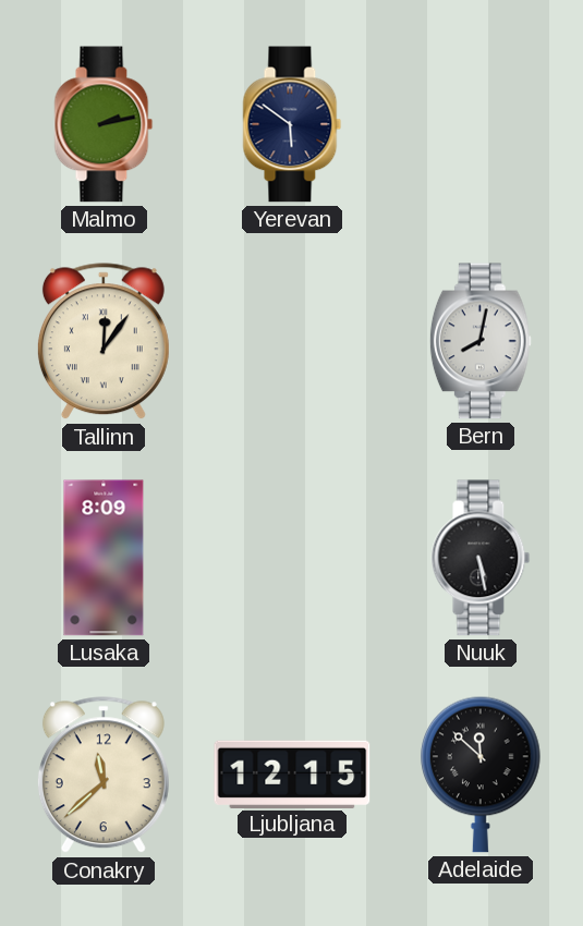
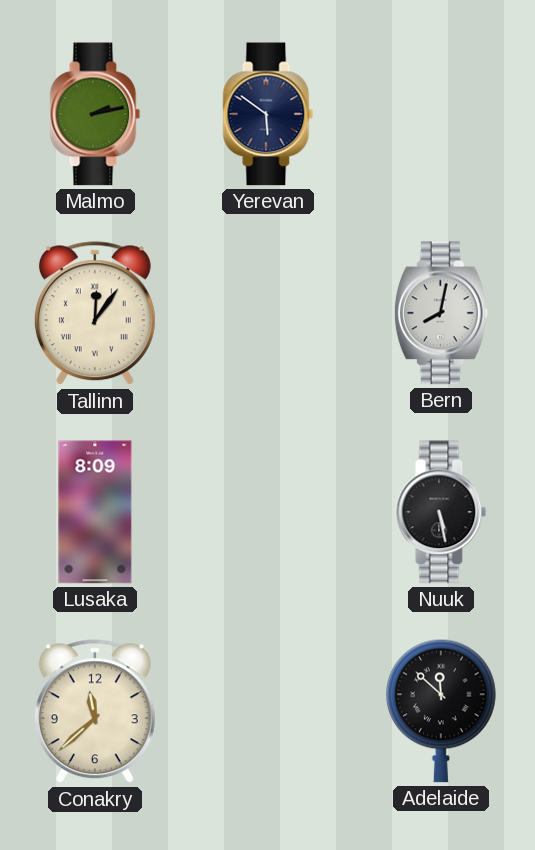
Ljubljana: 12:15 -> none (292, 773)
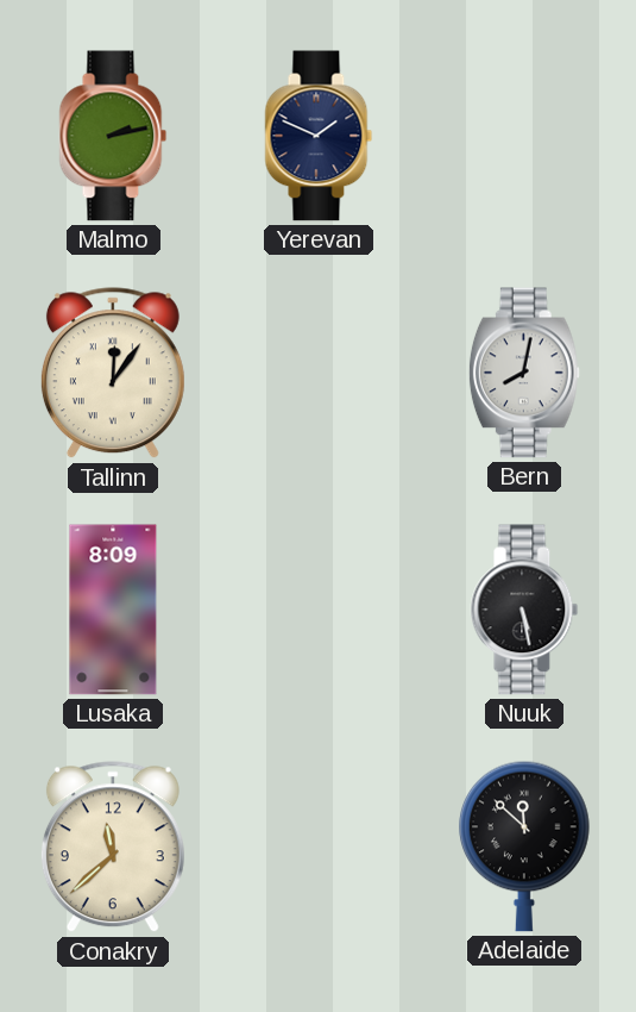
Yerevan: 5:51 -> 1:49 (319, 136)
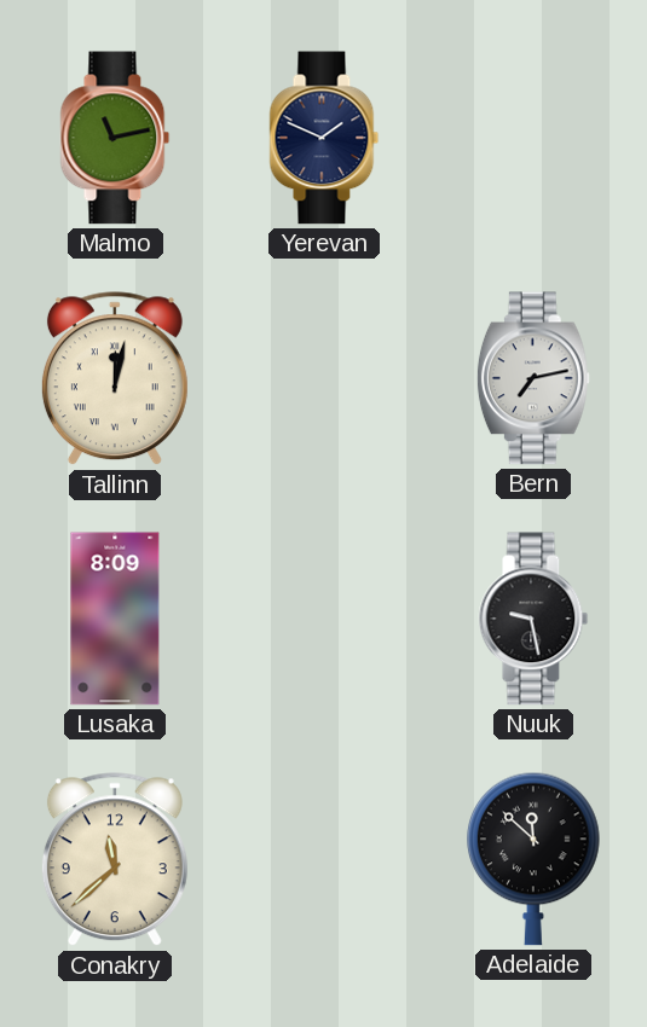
Malmo: 2:13 -> 11:13 (115, 138)
Tallinn: 12:06 -> 12:02 (115, 379)
Bern: 8:02 -> 7:13 (533, 378)
Nuuk: 5:28 -> 9:28 (533, 619)
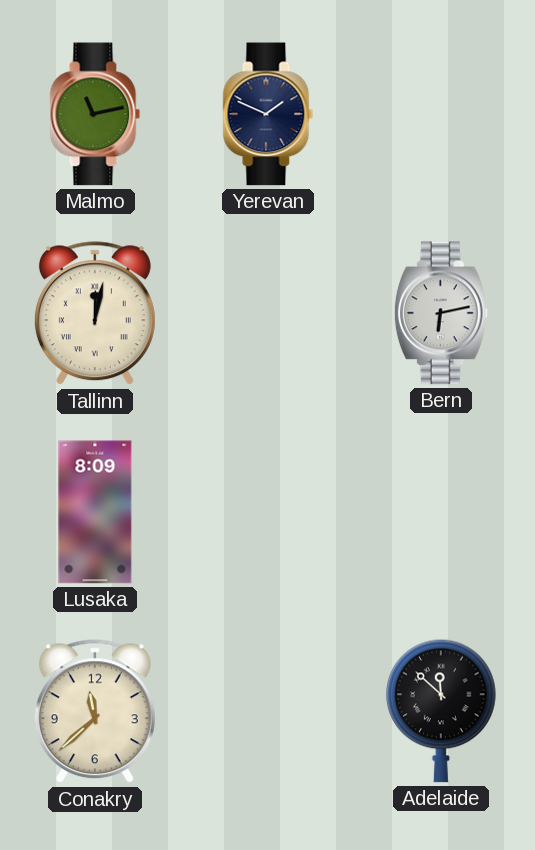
Bern: 7:13 -> 6:13 (441, 313)
Nuuk: 9:28 -> none (533, 619)
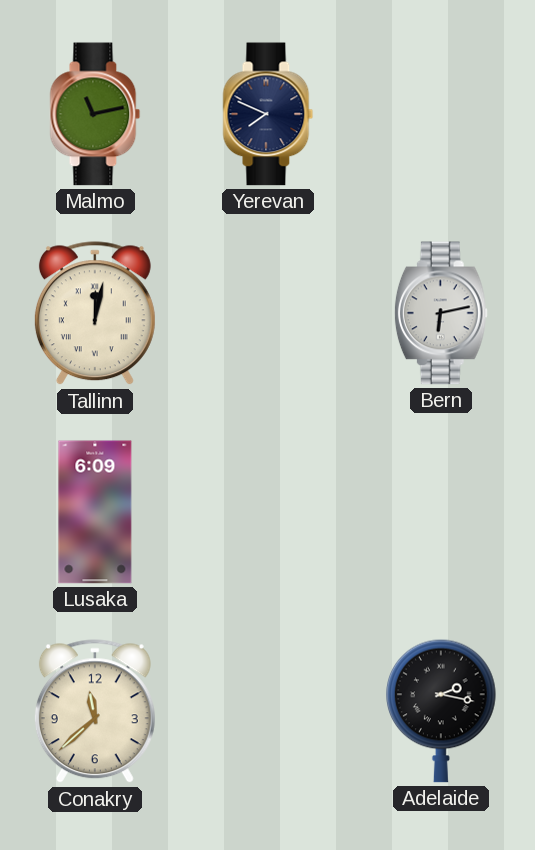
Yerevan: 1:49 -> 7:49 (268, 114)
Lusaka: 8:09 -> 6:09 (95, 512)
Adelaide: 11:52 -> 2:17 (442, 711)
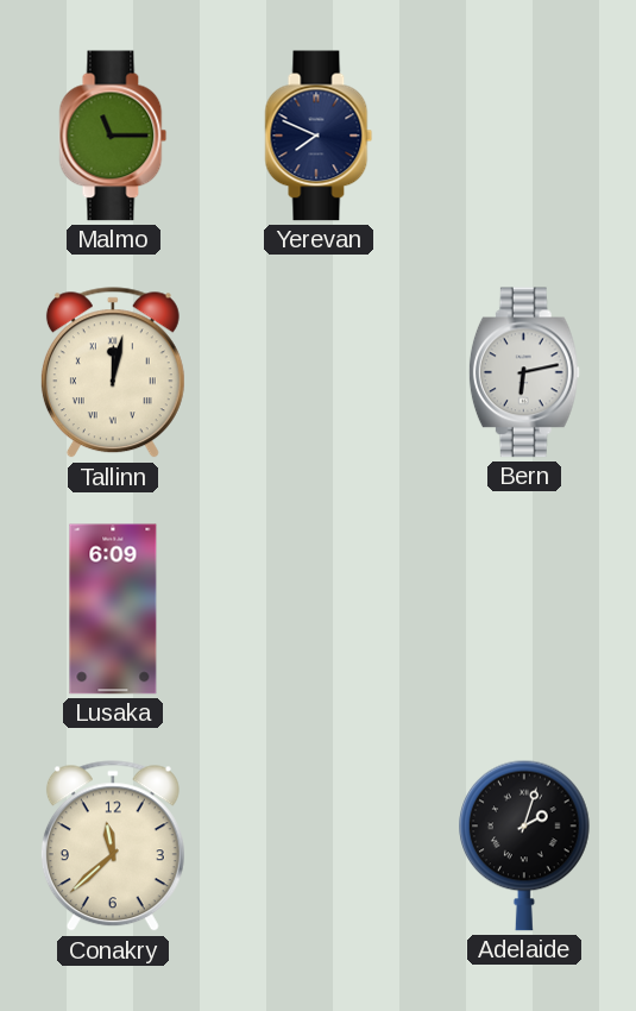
Malmo: 11:13 -> 11:15 (113, 136)
Adelaide: 2:17 -> 2:03 (525, 846)
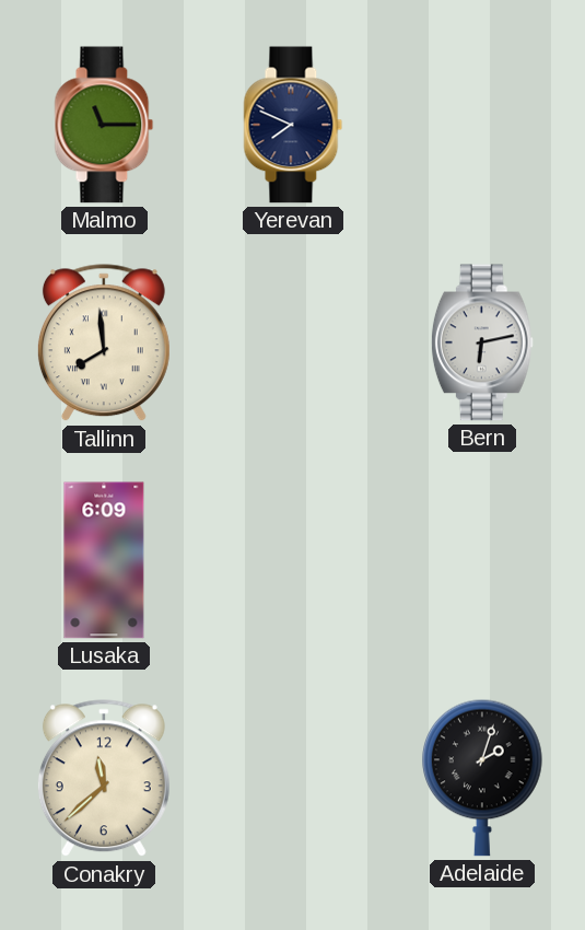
Tallinn: 12:02 -> 7:59 (104, 344)
